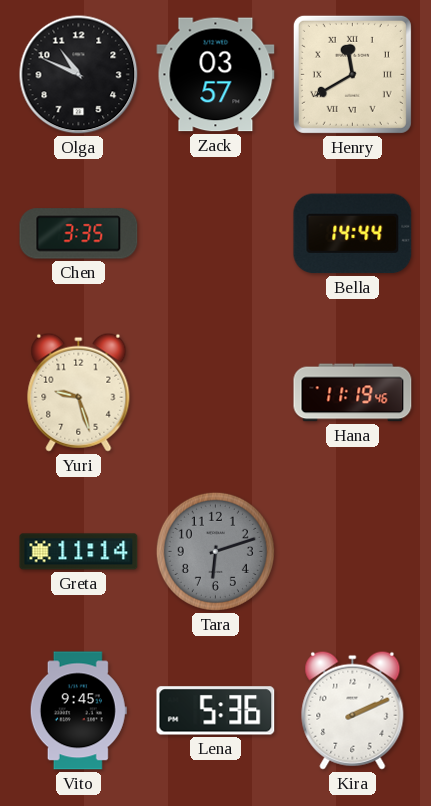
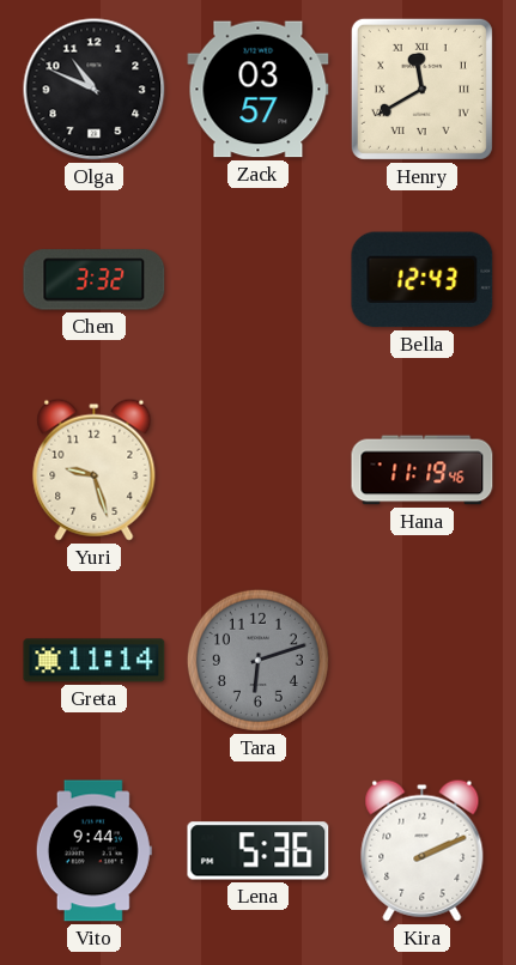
Chen: 3:35 -> 3:32 (95, 280)
Bella: 14:44 -> 12:43 (423, 280)
Vito: 9:45 -> 9:44 (93, 851)
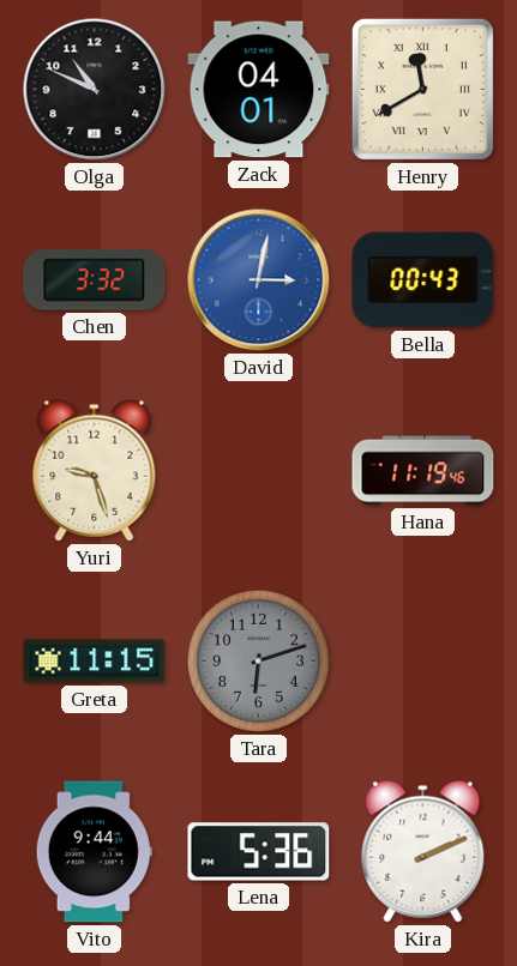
Zack: 03:57 -> 04:01 (259, 90)
David: none -> 3:02 (259, 280)
Bella: 12:43 -> 00:43 (423, 280)
Greta: 11:14 -> 11:15 (95, 662)
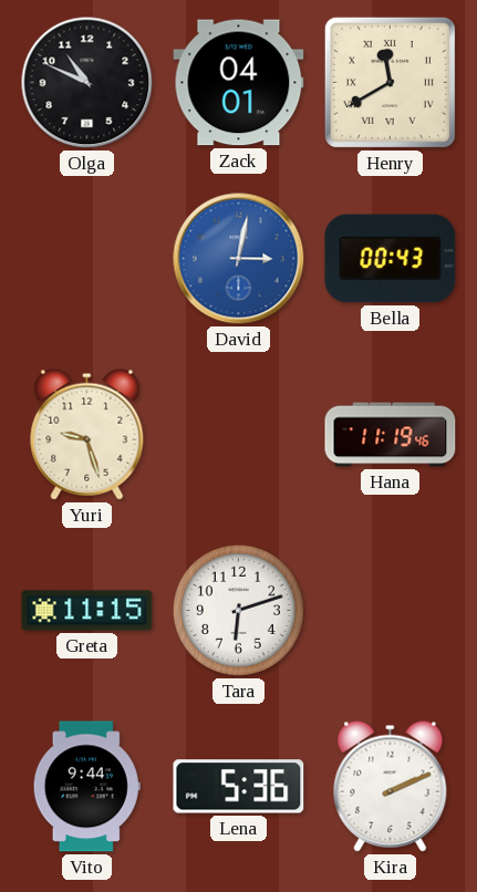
Chen: 3:32 -> none (95, 280)
Tara dial: grey -> white (238, 610)
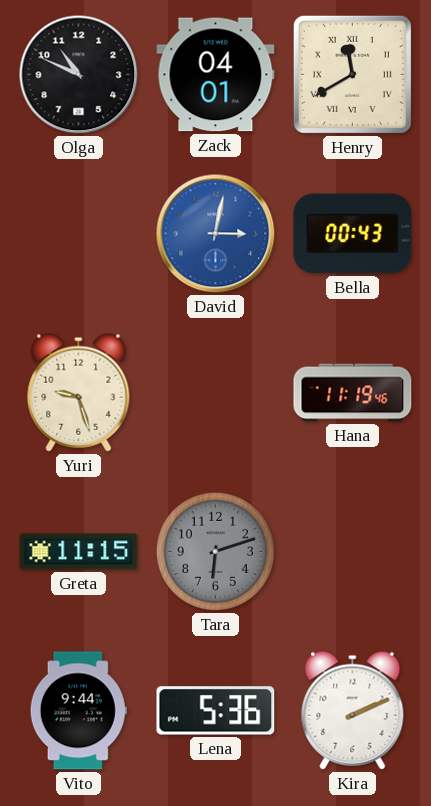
Tara dial: white -> grey (215, 551)
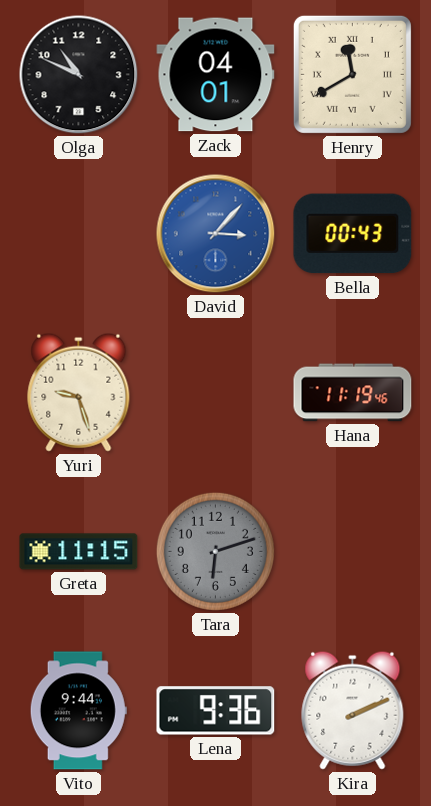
David: 3:02 -> 3:07 (216, 234)
Lena: 5:36 -> 9:36 (216, 711)
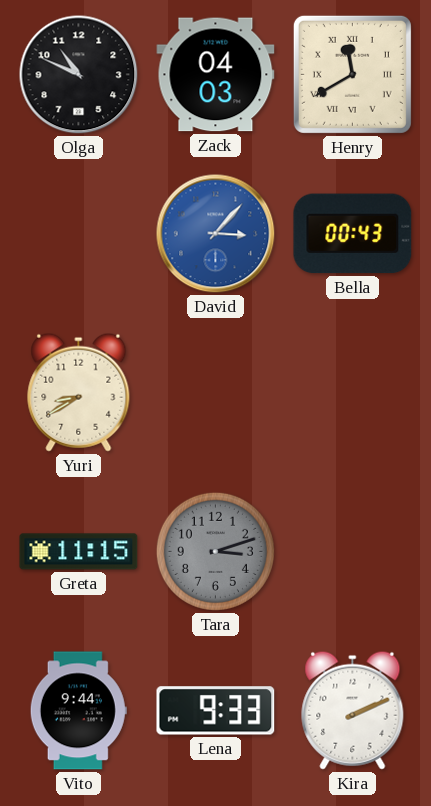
Zack: 04:01 -> 04:03 (216, 75)
Yuri: 9:27 -> 8:40 (79, 392)
Hana: 11:19 -> none (353, 393)
Tara: 6:12 -> 3:12 (215, 551)
Lena: 9:36 -> 9:33 (216, 711)
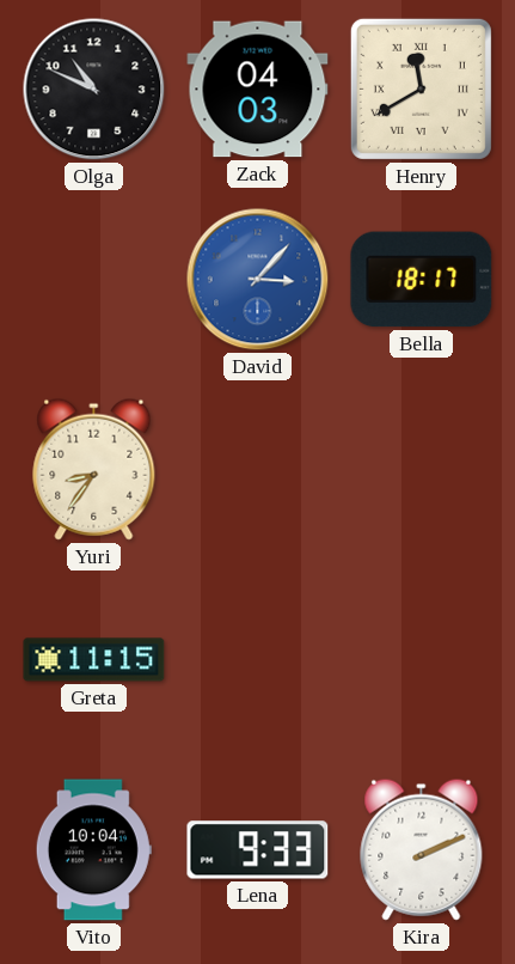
Bella: 00:43 -> 18:17 (422, 280)
Yuri: 8:40 -> 8:36 (94, 469)
Tara: 3:12 -> none (215, 551)
Vito: 9:44 -> 10:04 (93, 850)
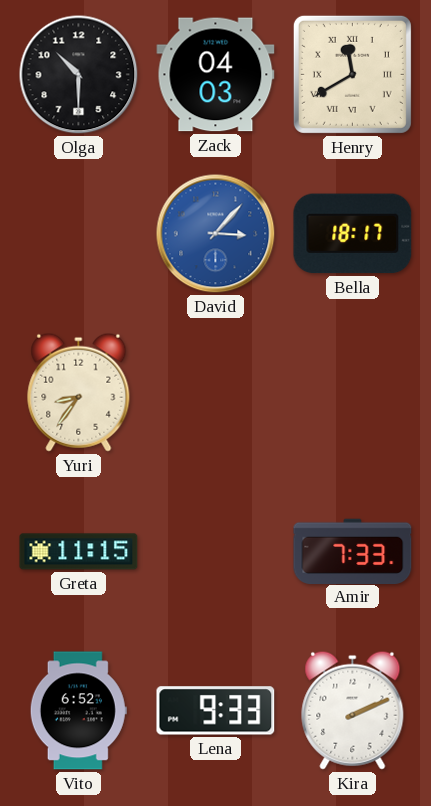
Olga: 10:49 -> 10:30 (79, 75)
Amir: none -> 7:33 (353, 551)
Vito: 10:04 -> 6:52 (78, 711)
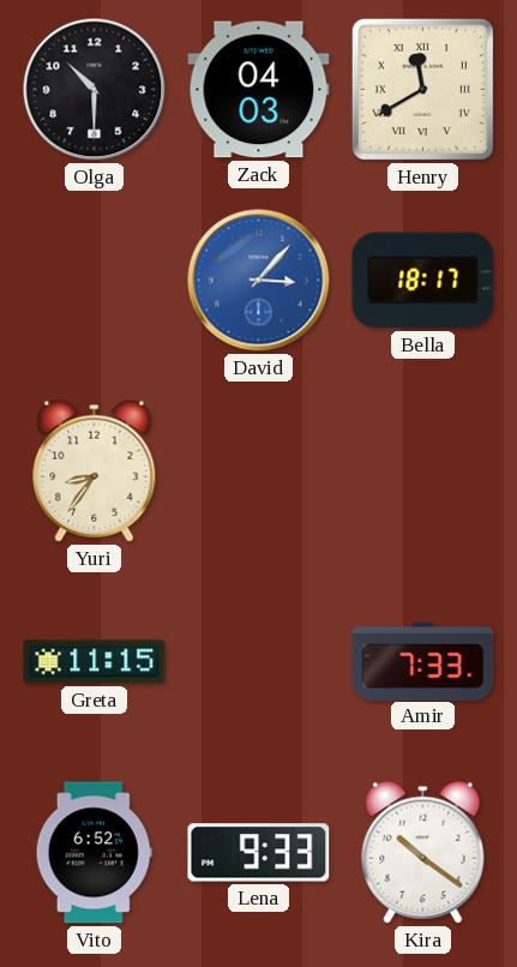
Kira: 2:11 -> 10:21 (423, 852)
